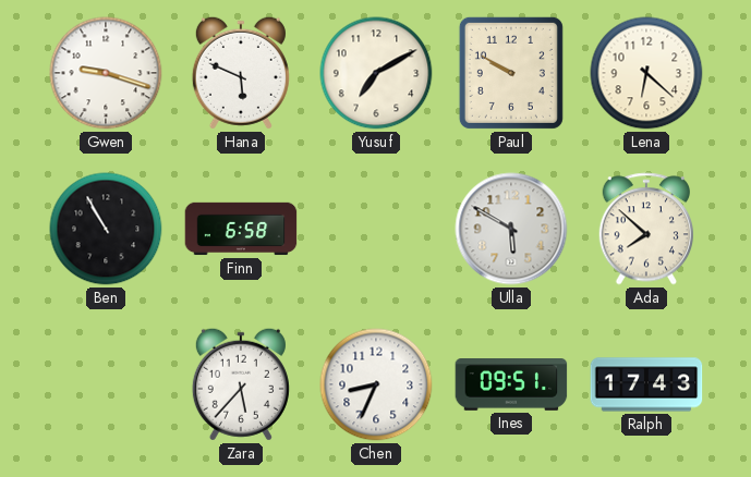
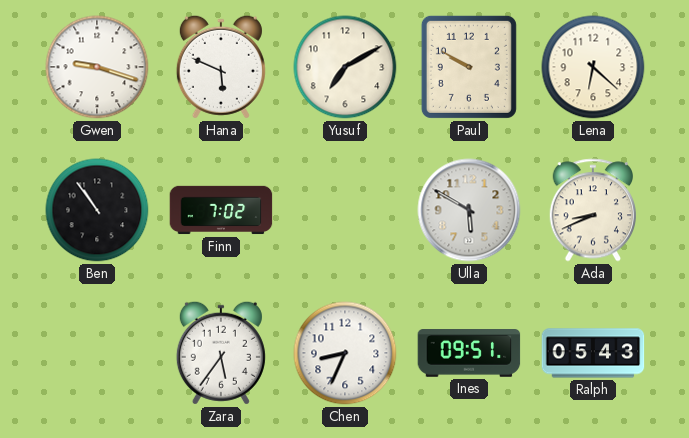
Ben: 10:55 -> 10:54 (97, 210)
Finn: 6:58 -> 7:02 (221, 210)
Ada: 7:52 -> 8:41 (592, 210)
Zara: 5:37 -> 5:36 (221, 353)
Ralph: 17:43 -> 05:43 (593, 353)
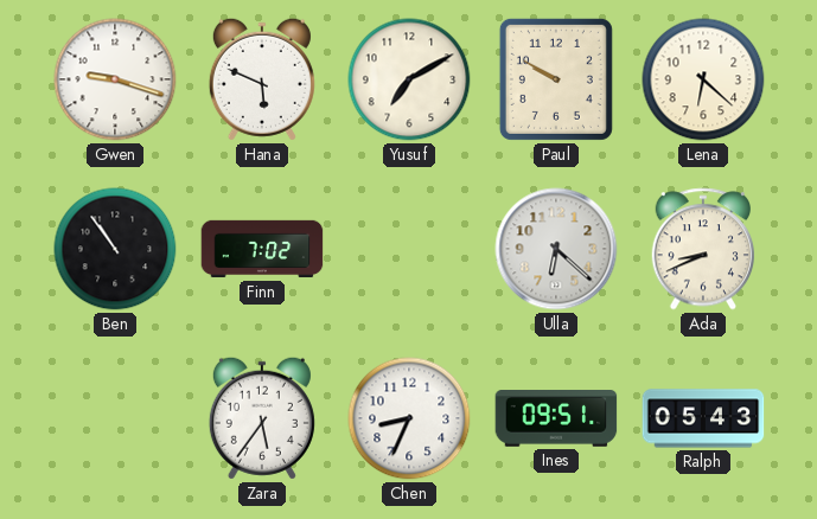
Ulla: 5:50 -> 6:22 (556, 249)
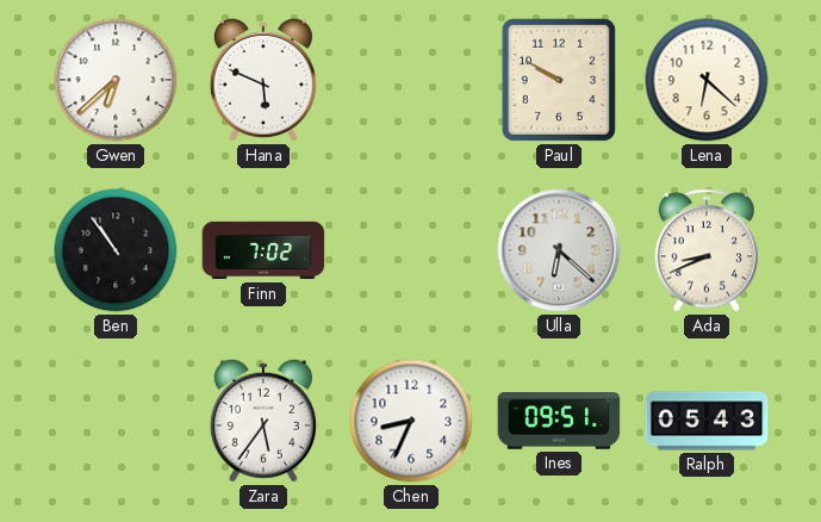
Gwen: 9:18 -> 6:38 (116, 80)
Yusuf: 7:10 -> none (409, 79)
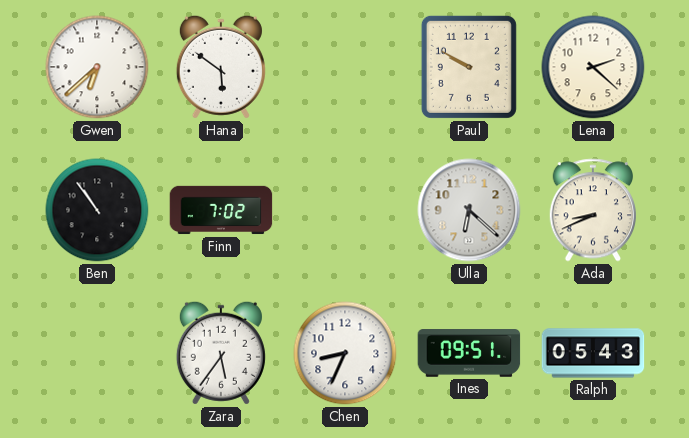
Hana: 5:49 -> 5:51 (221, 67)
Lena: 6:22 -> 2:22 (593, 67)
